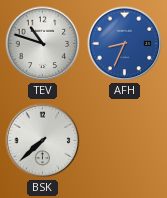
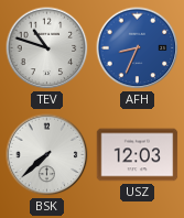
USZ: none -> 12:03 (138, 155)
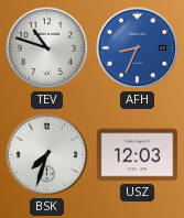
BSK: 7:38 -> 7:33 (47, 155)
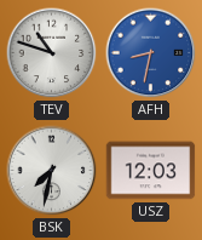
AFH: 8:34 -> 8:32 (151, 53)
BSK: 7:33 -> 7:32 (52, 171)
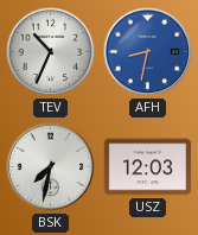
TEV: 10:48 -> 10:34 (51, 52)
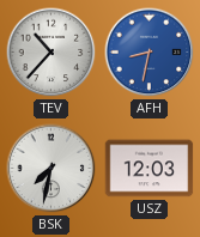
TEV: 10:34 -> 10:37 (51, 53)
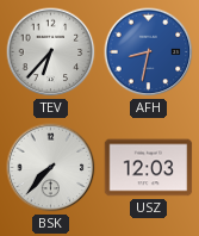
TEV: 10:37 -> 6:37 (51, 52)
BSK: 7:32 -> 7:37 (51, 168)
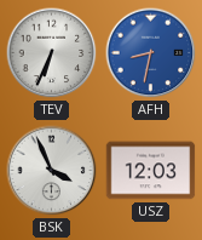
TEV: 6:37 -> 6:34 (52, 53)
BSK: 7:37 -> 3:56 (52, 171)
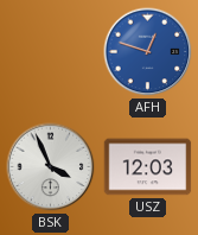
TEV: 6:34 -> none (52, 53)
AFH: 8:32 -> 12:48 (148, 52)
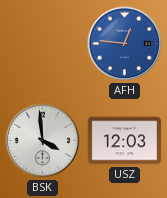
AFH: 12:48 -> 12:46 (125, 44)
BSK: 3:56 -> 3:59 (43, 141)
